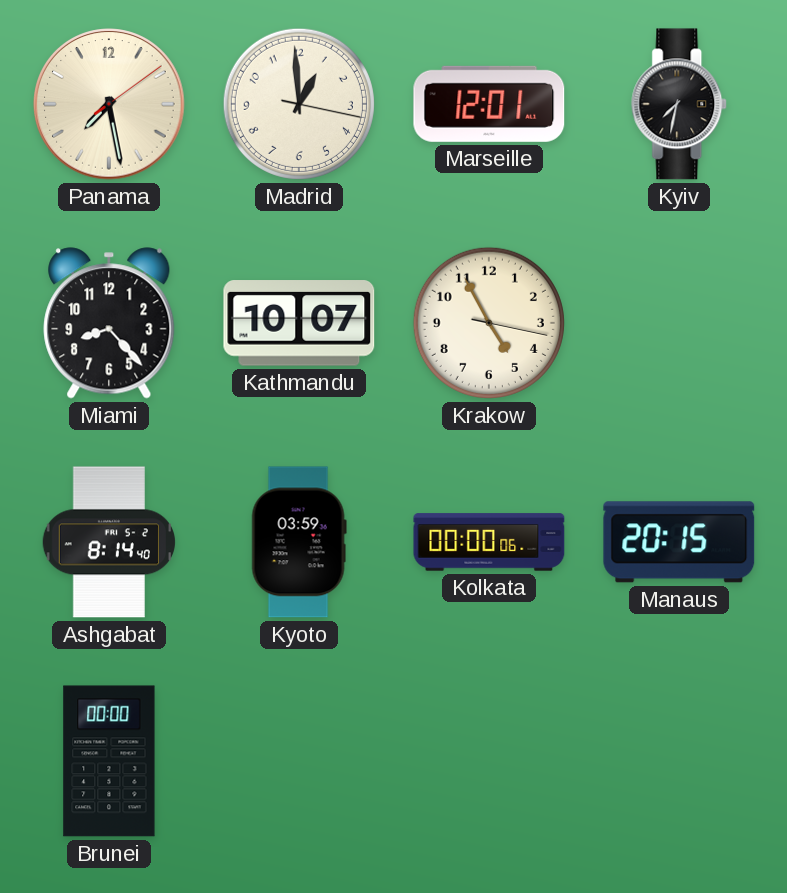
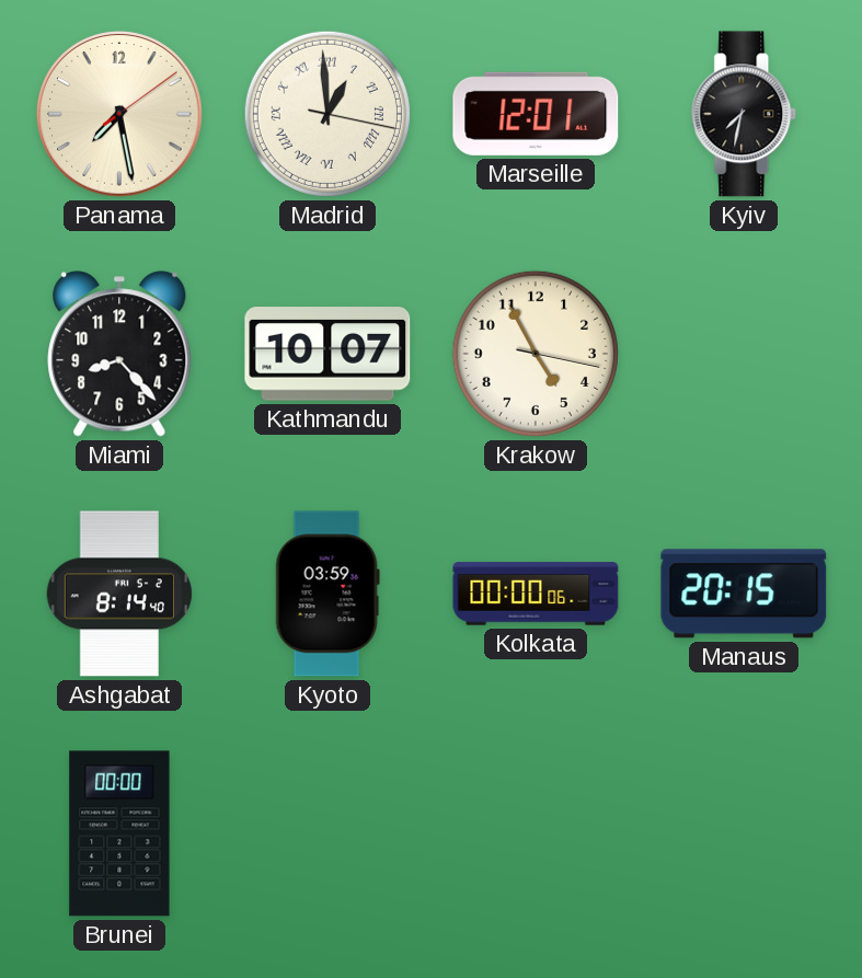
Madrid numerals: Arabic -> Roman (327, 114)
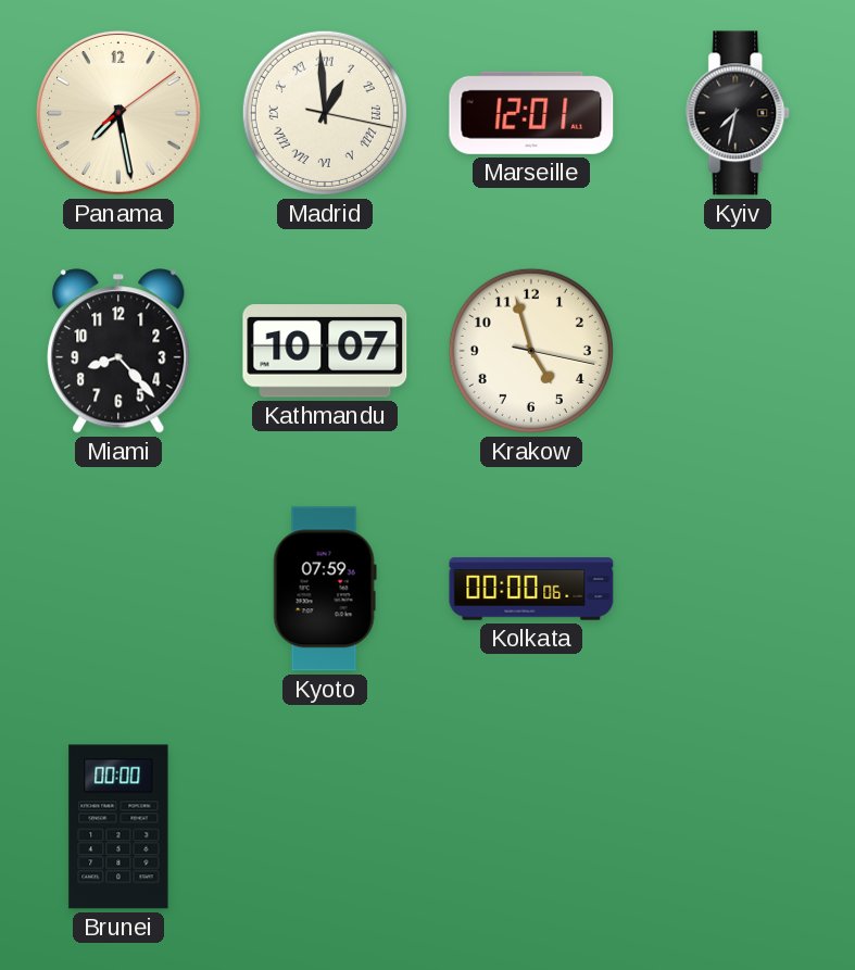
Krakow: 4:55 -> 4:57 (531, 351)
Ashgabat: 8:14 -> none (118, 594)
Kyoto: 03:59 -> 07:59 (325, 589)
Manaus: 20:15 -> none (744, 594)
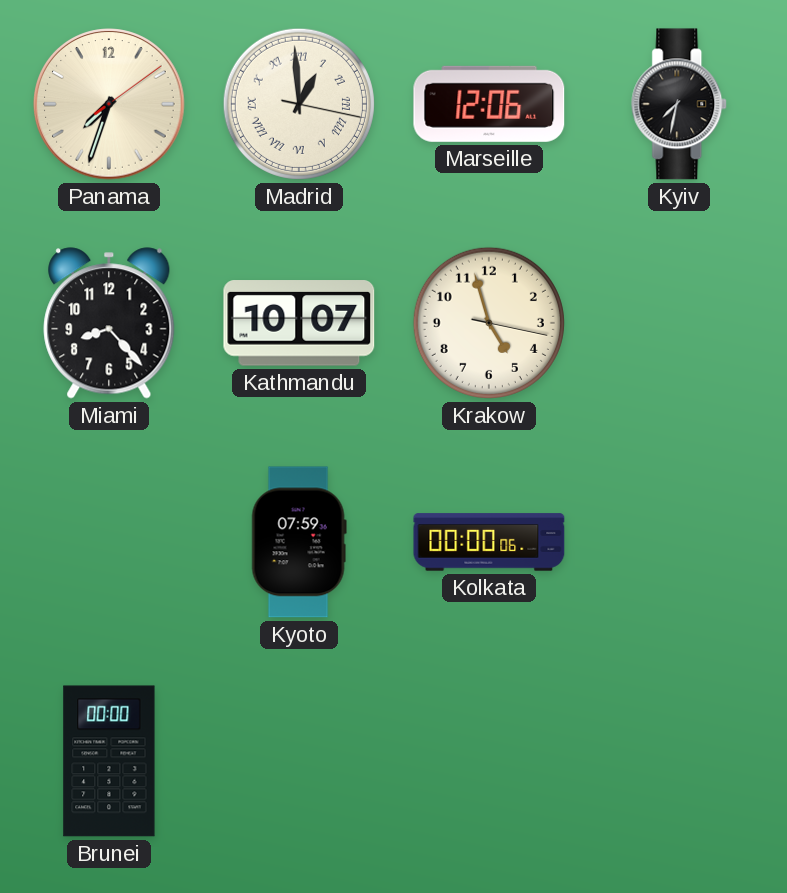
Panama: 7:28 -> 7:33 (109, 104)
Marseille: 12:01 -> 12:06 (489, 104)
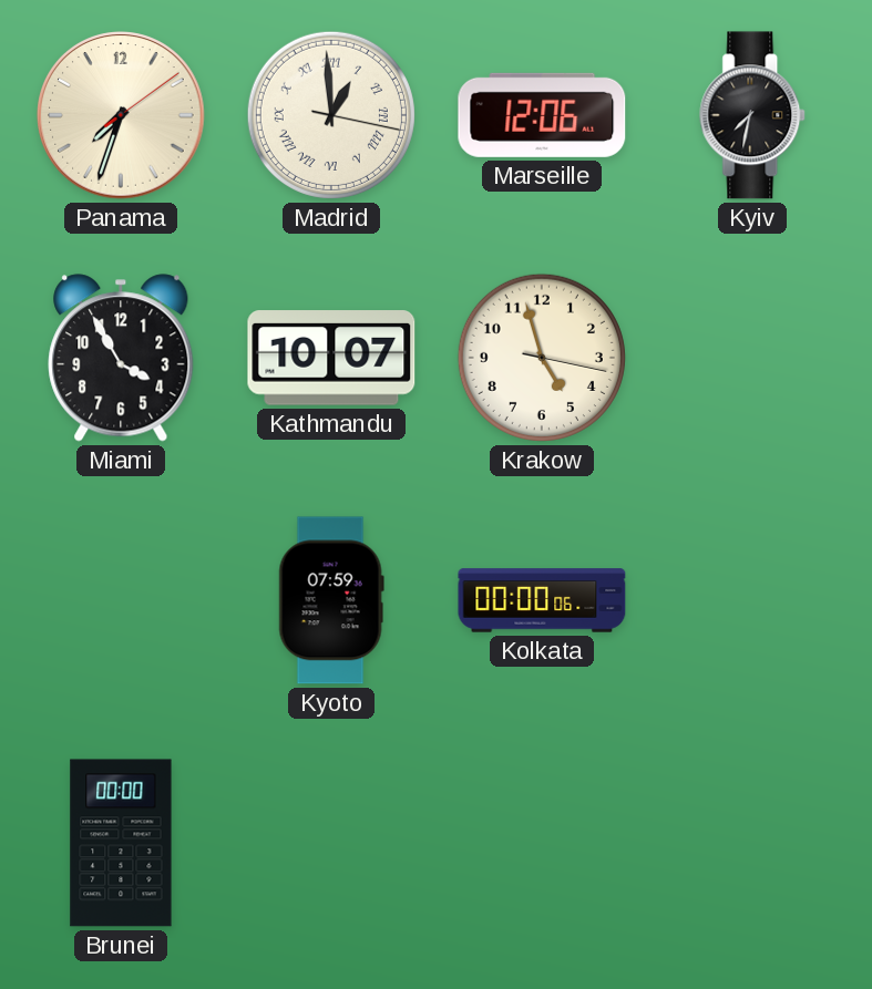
Miami: 8:23 -> 3:55 (121, 358)
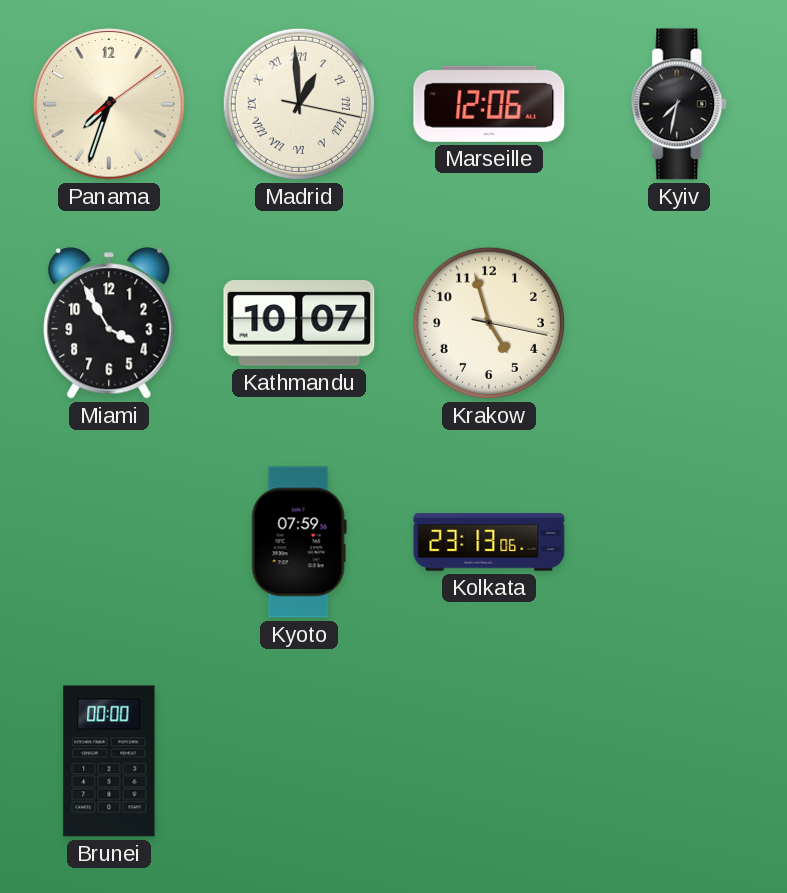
Kolkata: 00:00 -> 23:13 (489, 542)
